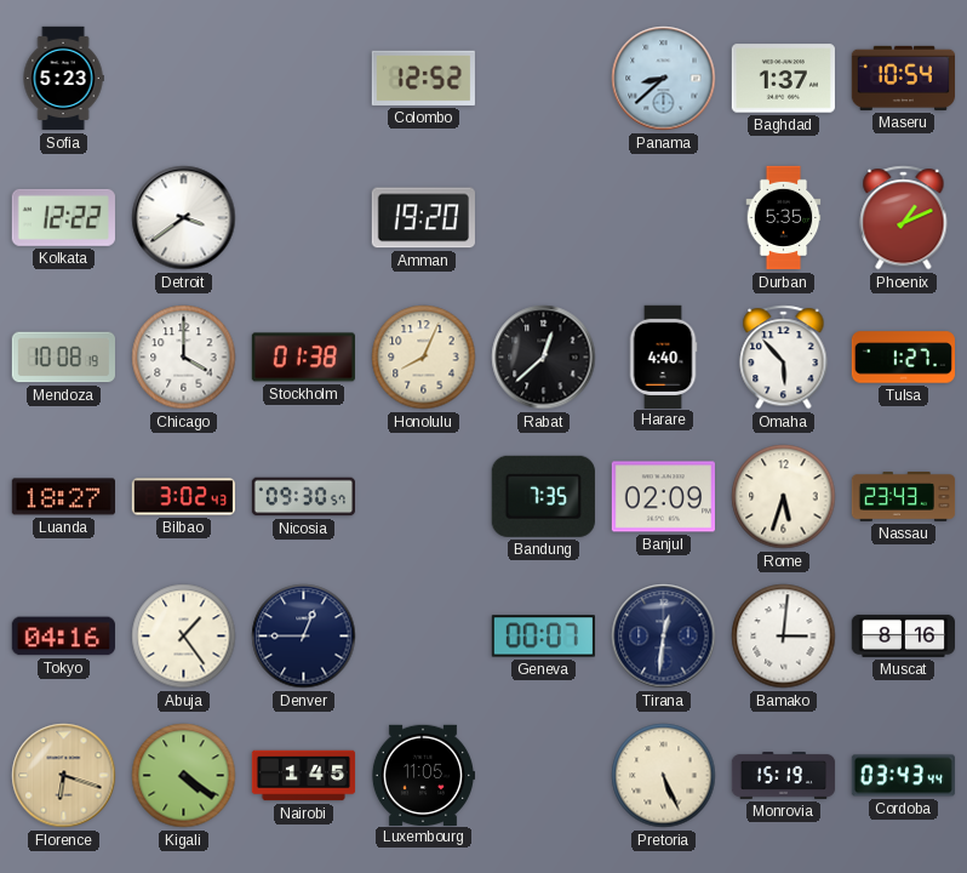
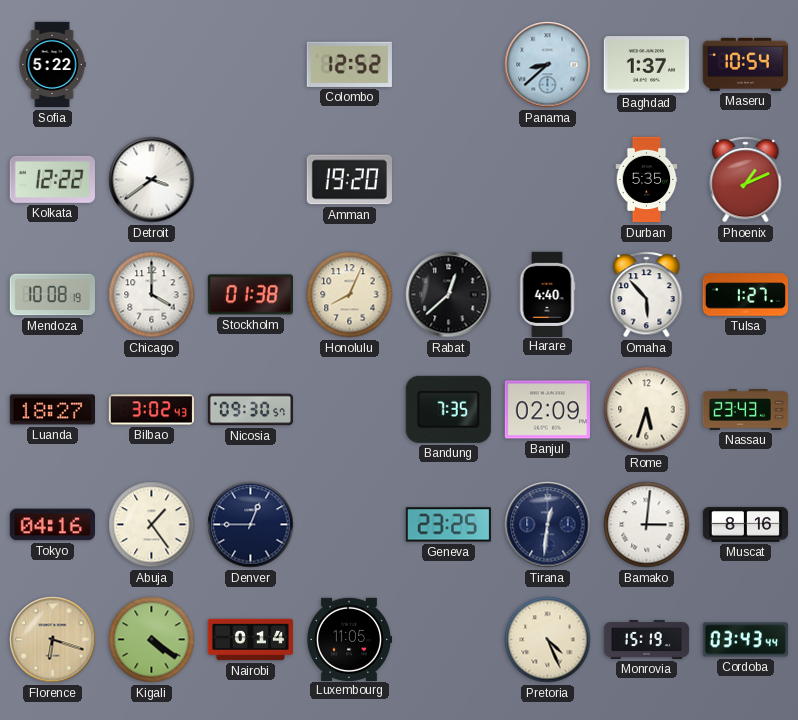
Sofia: 5:23 -> 5:22 (52, 65)
Geneva: 00:07 -> 23:25 (448, 525)
Nairobi: 1:45 -> 0:14 (251, 640)
Pretoria: 5:26 -> 4:26 (548, 640)
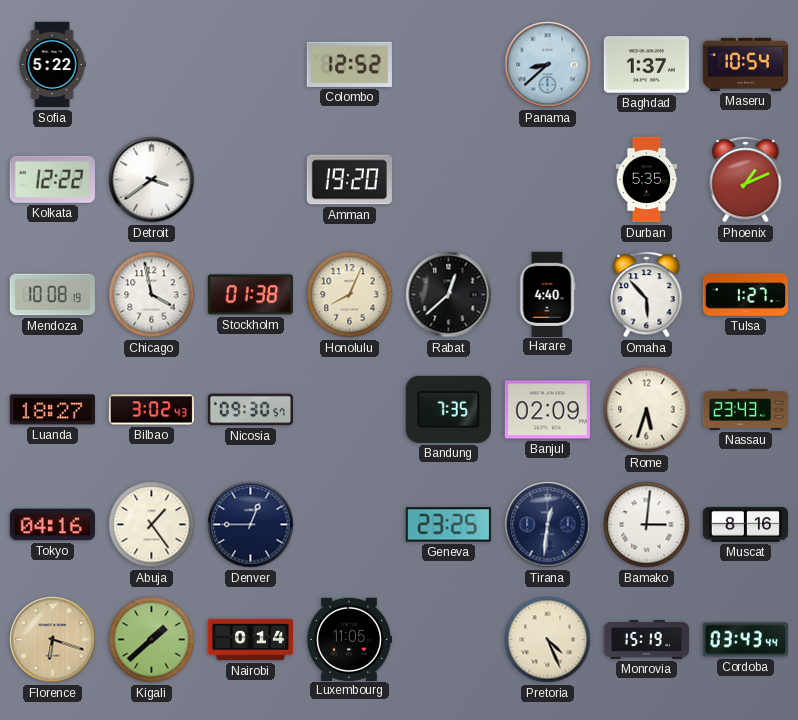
Chicago: 4:00 -> 3:58 (152, 295)
Kigali: 4:21 -> 1:38 (152, 640)
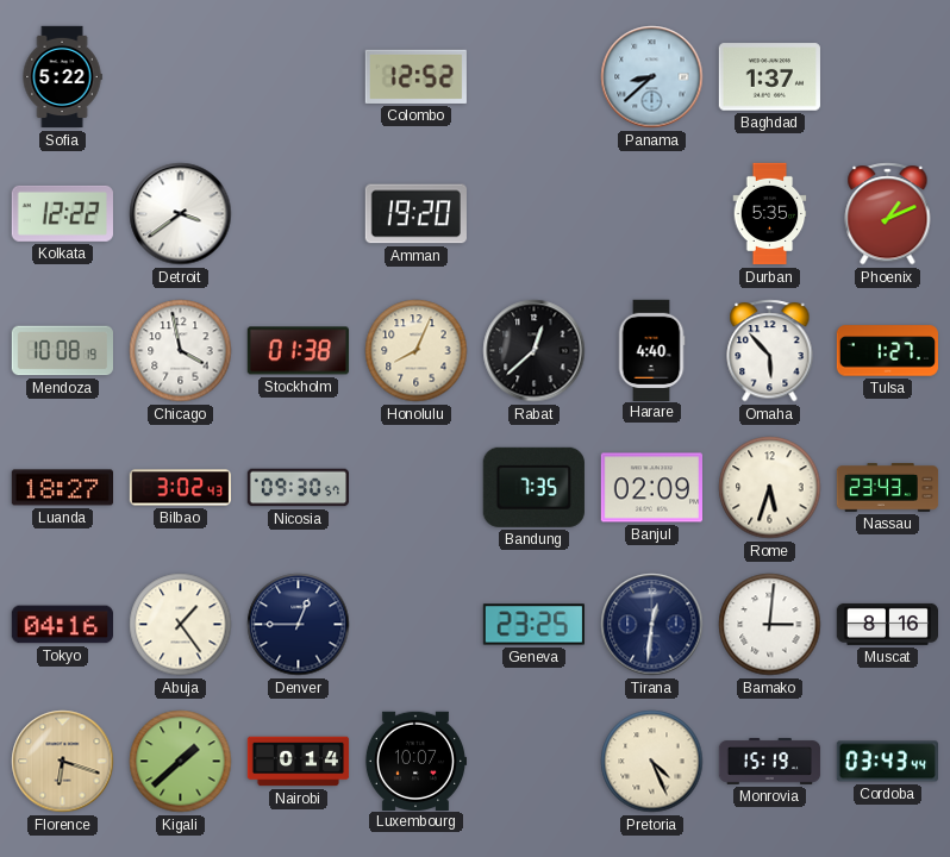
Maseru: 10:54 -> none (745, 64)
Luxembourg: 11:05 -> 10:07 (414, 761)
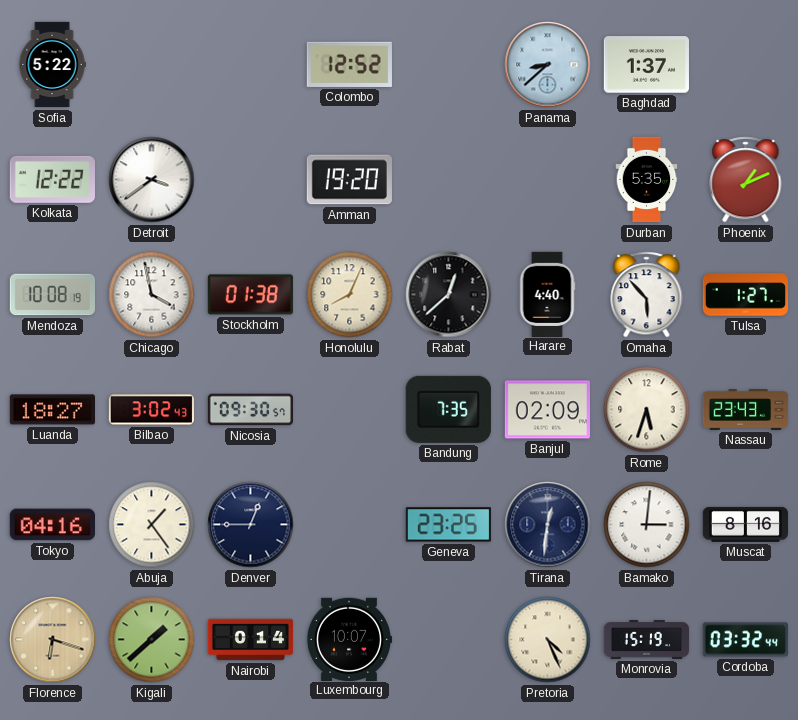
Cordoba: 03:43 -> 03:32 (745, 640)
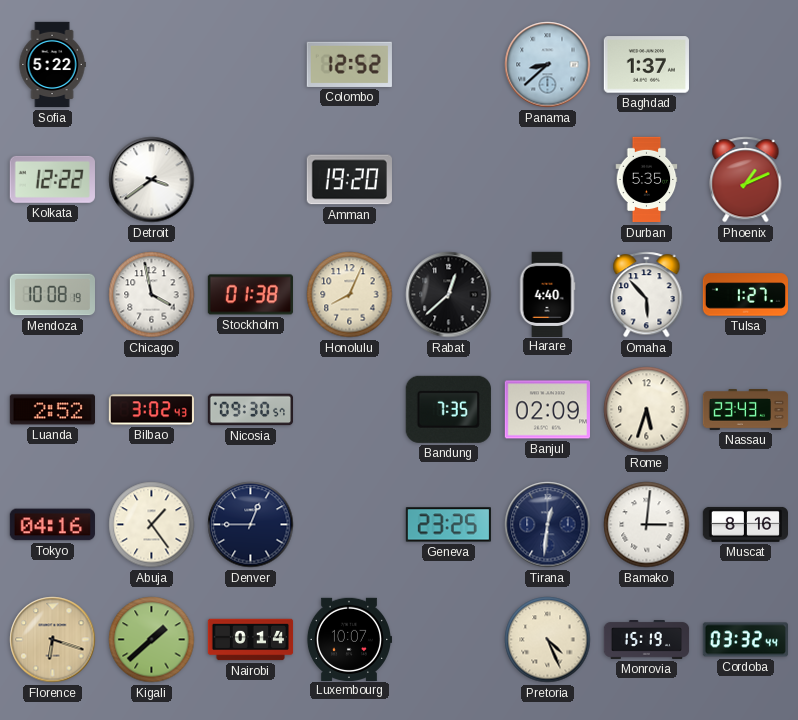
Luanda: 18:27 -> 2:52 (52, 410)
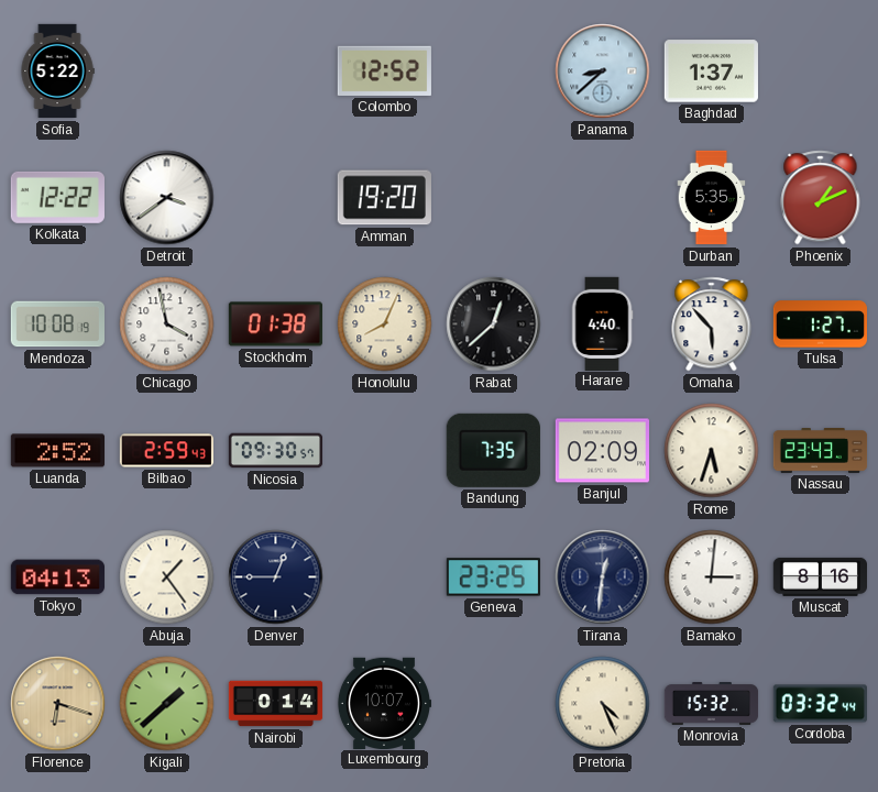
Bilbao: 3:02 -> 2:59 (166, 451)
Tokyo: 04:16 -> 04:13 (57, 577)
Monrovia: 15:19 -> 15:32 (712, 704)
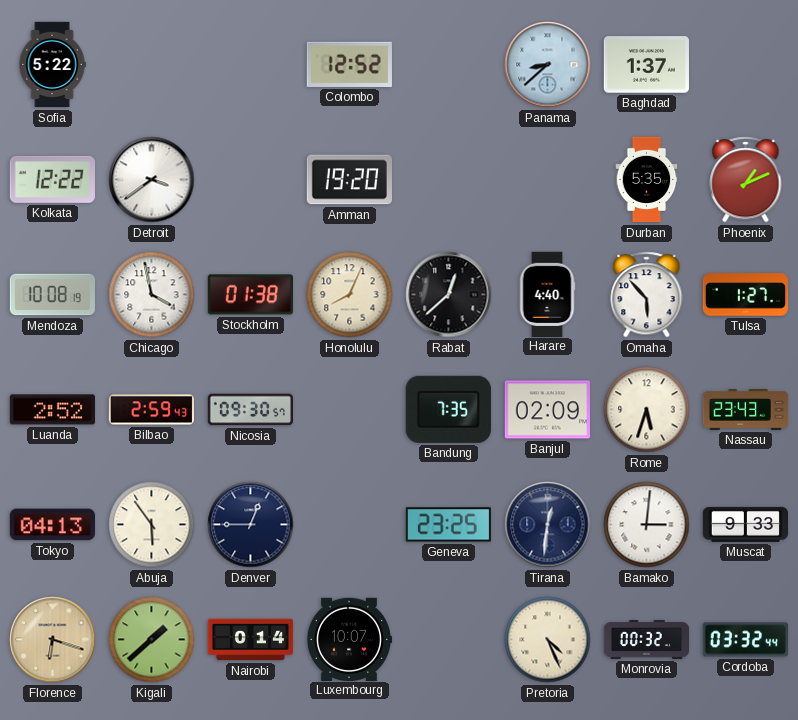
Abuja: 1:24 -> 5:54 (152, 525)
Muscat: 8:16 -> 9:33 (745, 524)
Monrovia: 15:32 -> 00:32 (647, 640)
